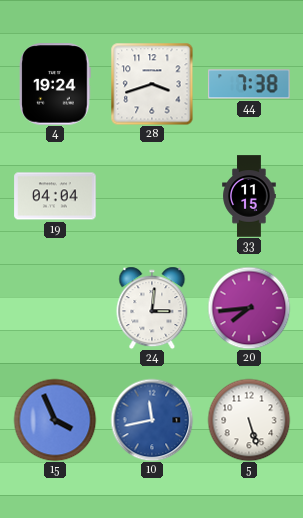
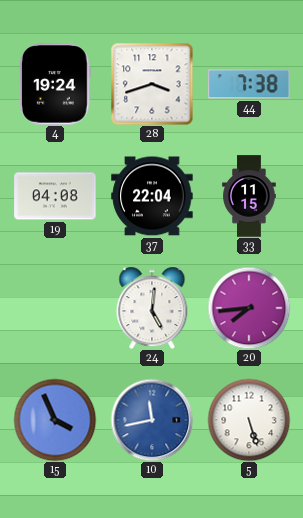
19: 04:04 -> 04:08 (55, 196)
37: none -> 22:04 (152, 196)
24: 3:01 -> 5:01 (152, 308)
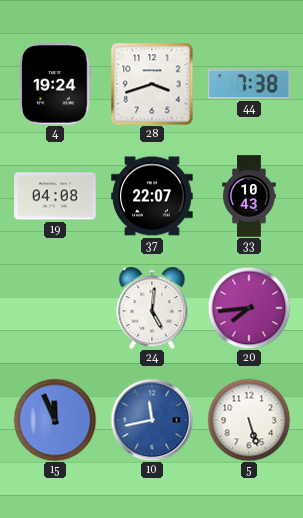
37: 22:04 -> 22:07 (152, 196)
33: 11:15 -> 10:43 (249, 196)
15: 3:56 -> 11:56 (55, 420)
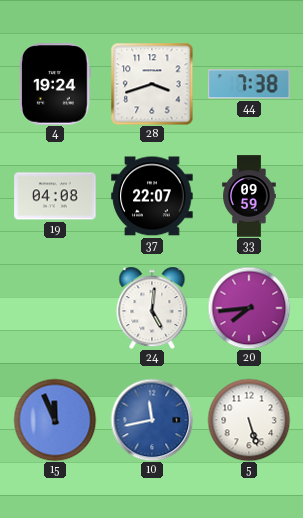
33: 10:43 -> 09:59 (249, 196)
